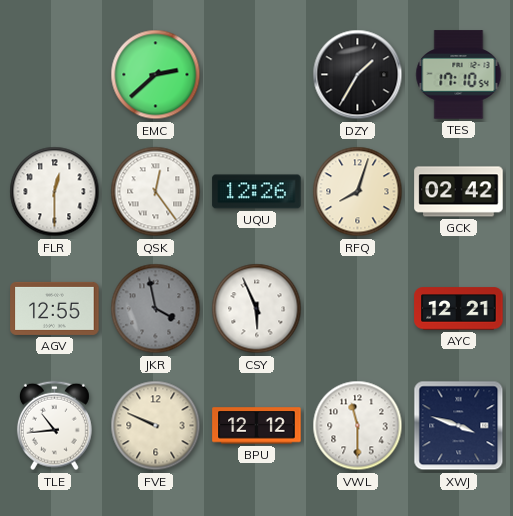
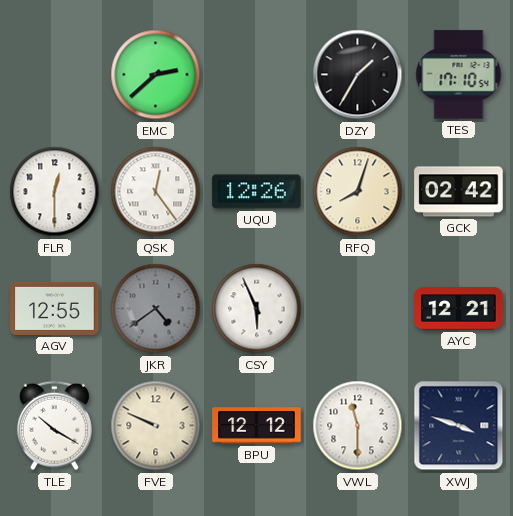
JKR: 3:58 -> 4:39 (156, 309)
TLE: 10:44 -> 10:20 (54, 426)
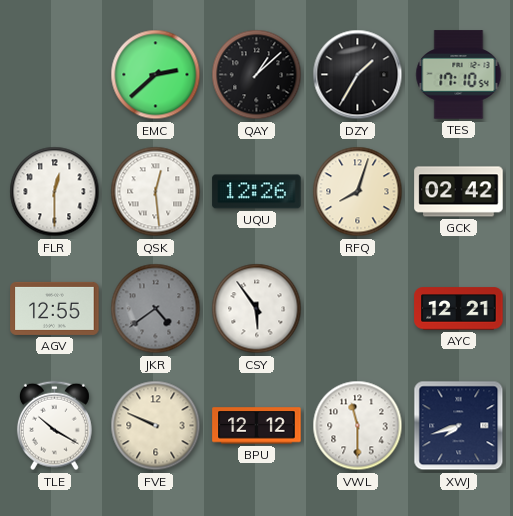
QAY: none -> 1:08 (257, 75)
QSK: 12:24 -> 12:29 (156, 192)
CSY: 5:56 -> 5:54 (257, 309)
XWJ: 3:48 -> 7:42 (459, 426)
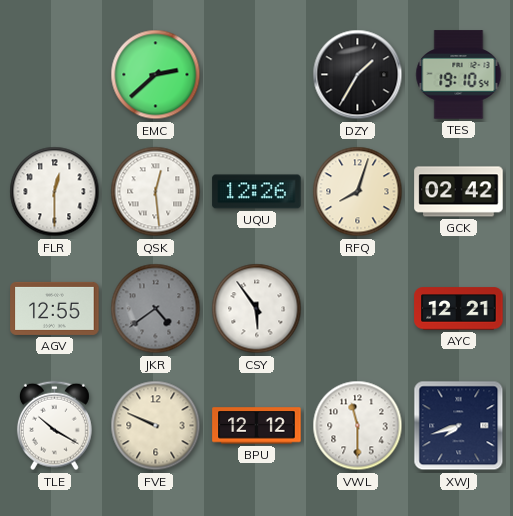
QAY: 1:08 -> none (257, 75)
TES: 17:10 -> 19:10 (459, 75)
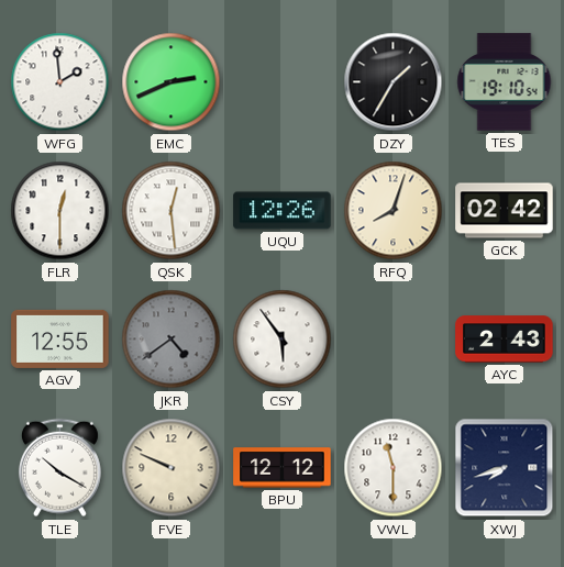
WFG: none -> 1:59 (60, 82)
EMC: 2:38 -> 2:41 (172, 82)
AYC: 12:21 -> 2:43 (505, 340)
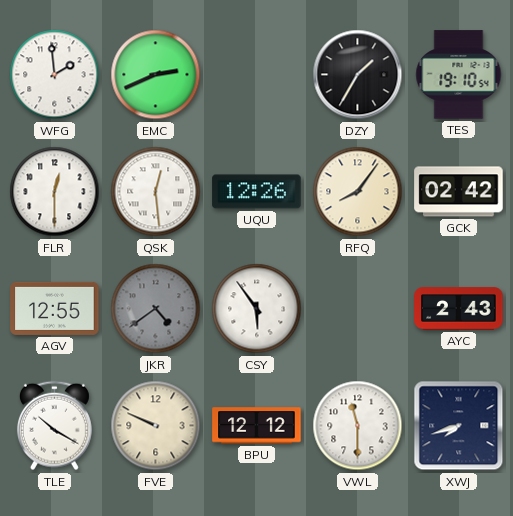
RFQ: 8:03 -> 8:06 (358, 192)
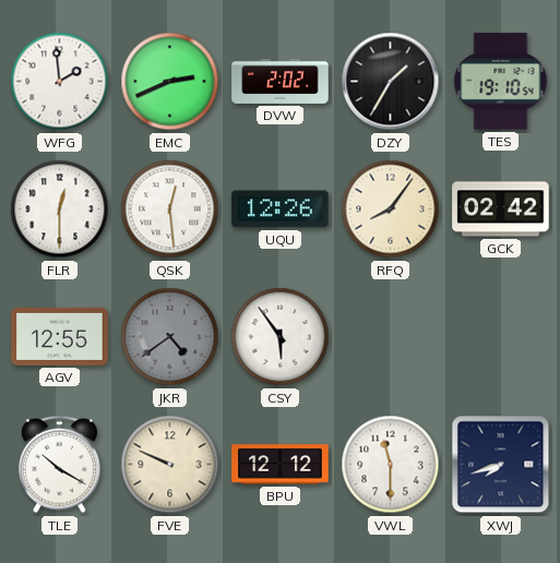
DVW: none -> 2:02 (281, 81)
AYC: 2:43 -> none (459, 309)
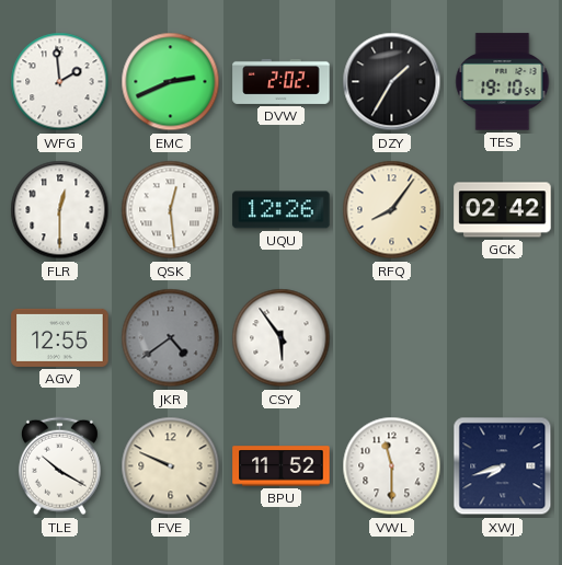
BPU: 12:12 -> 11:52 (282, 466)
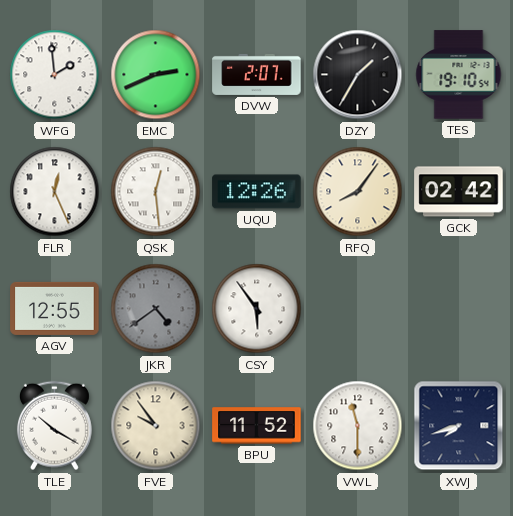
DVW: 2:02 -> 2:07 (257, 74)
FLR: 12:30 -> 12:26 (55, 192)
FVE: 9:49 -> 9:54 (156, 426)
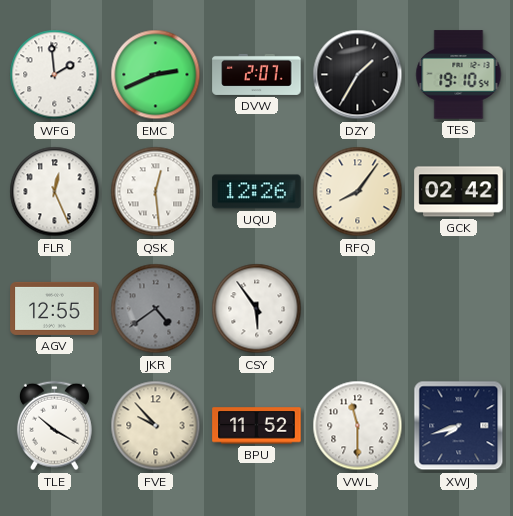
FVE: 9:54 -> 9:53 (156, 426)
